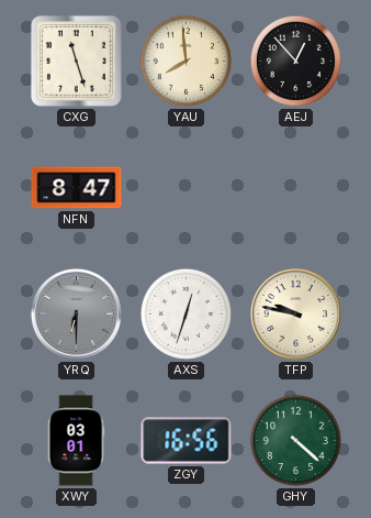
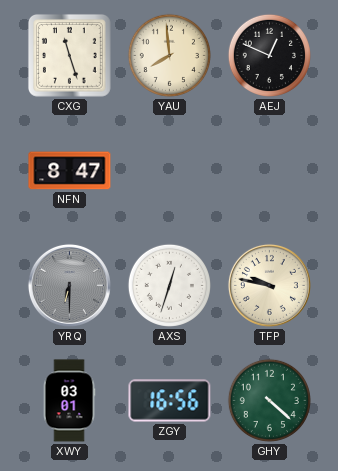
AEJ: 12:53 -> 12:49 (269, 55)
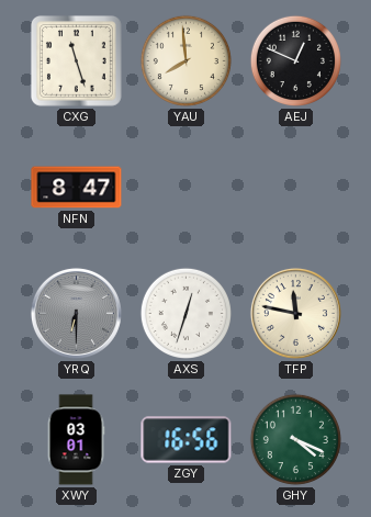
TFP: 9:47 -> 11:47 (295, 313)
GHY: 4:22 -> 4:19 (295, 439)
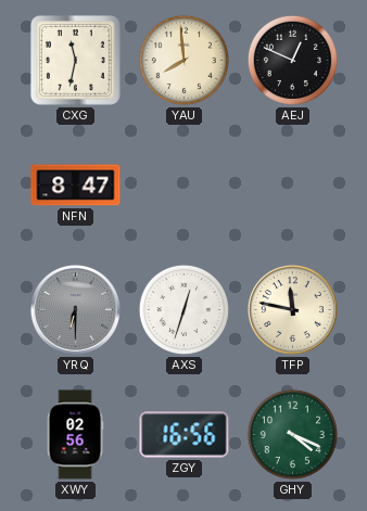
CXG: 11:27 -> 11:32 (75, 60)
XWY: 03:01 -> 02:56 (75, 435)
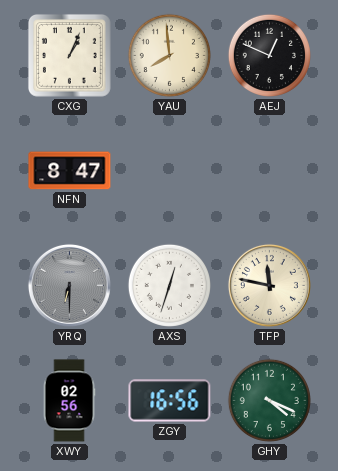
CXG: 11:32 -> 1:04 (69, 55)
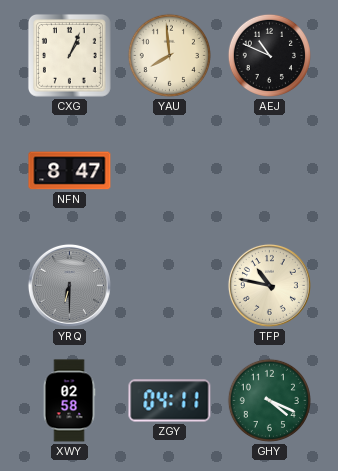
AEJ: 12:49 -> 10:49 (269, 55)
AXS: 12:33 -> none (169, 285)
TFP: 11:47 -> 10:47 (269, 285)
XWY: 02:56 -> 02:58 (69, 401)
ZGY: 16:56 -> 04:11 (170, 401)
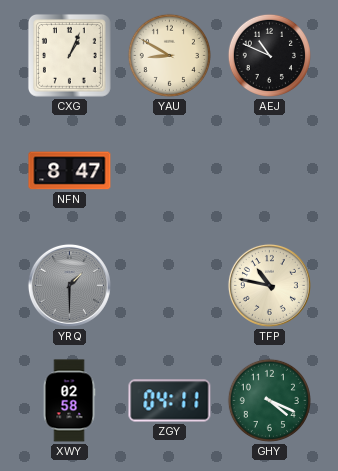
YAU: 7:59 -> 8:50 (169, 55)
YRQ: 6:30 -> 1:30 (69, 285)
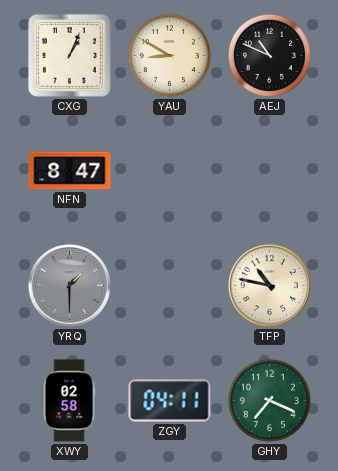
GHY: 4:19 -> 7:19 (269, 400)
